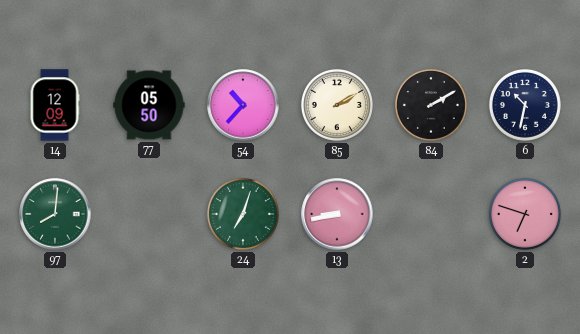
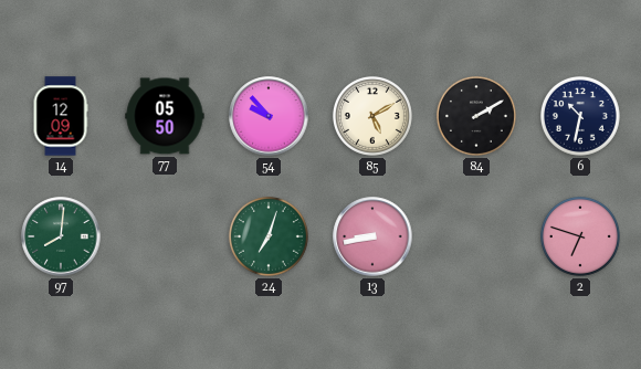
54: 10:37 -> 9:53 (269, 116)
85: 2:10 -> 5:10 (372, 116)
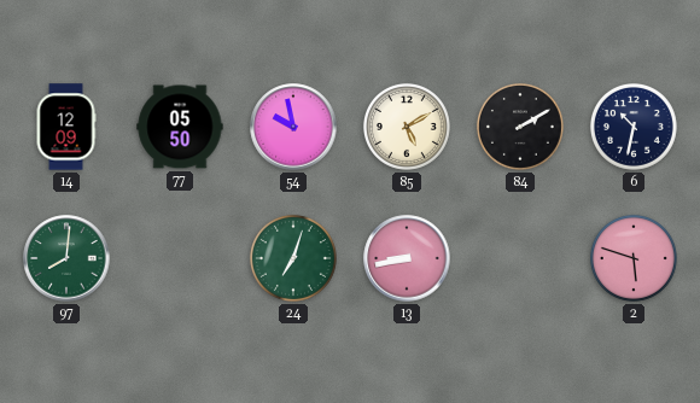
54: 9:53 -> 9:58 (293, 127)
2: 6:48 -> 5:48 (634, 258)
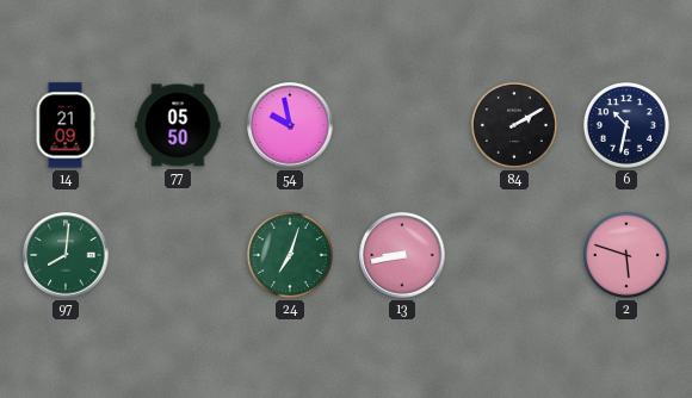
14: 12:09 -> 21:09 (66, 125)
85: 5:10 -> none (407, 127)
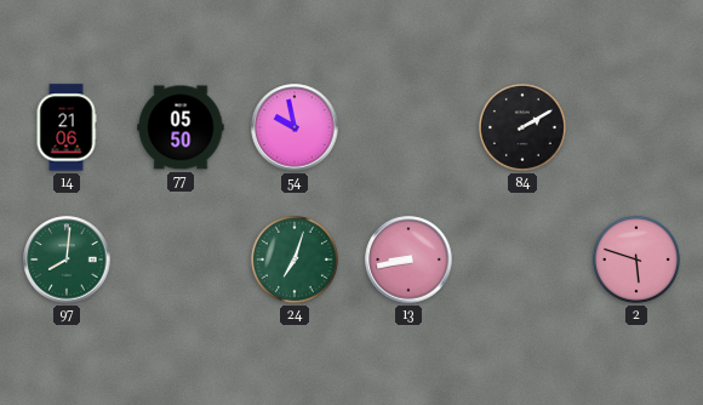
14: 21:09 -> 21:06 (67, 127)
6: 10:32 -> none (626, 125)
